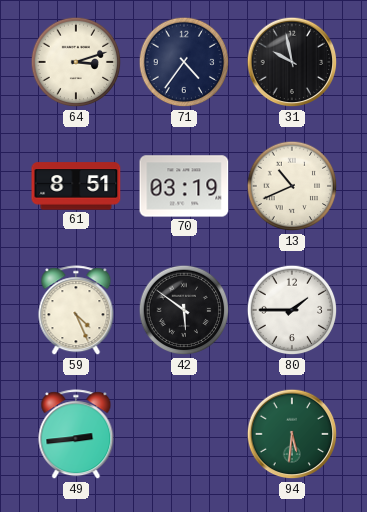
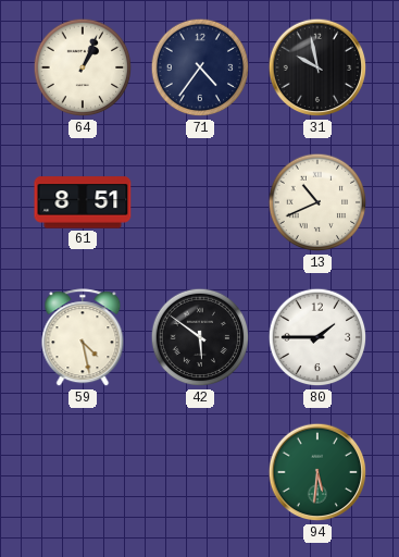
64: 3:12 -> 1:04 (83, 67)
70: 03:19 -> none (184, 186)
59: 4:26 -> 4:28 (83, 338)
49: 2:44 -> none (76, 435)
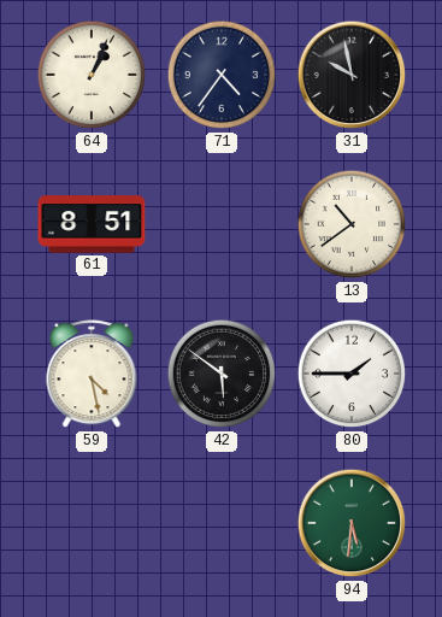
13: 10:41 -> 10:39 (352, 224)
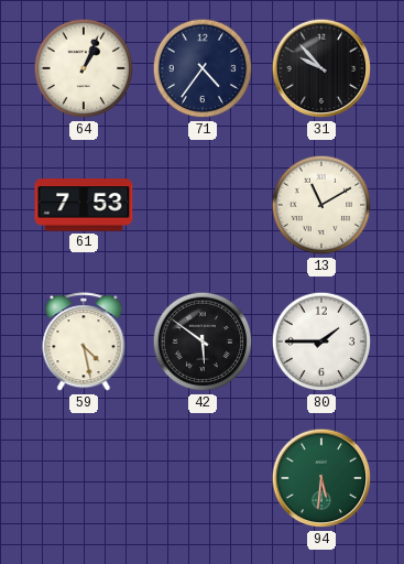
31: 9:58 -> 9:53 (321, 68)
61: 8:51 -> 7:53 (84, 205)
13: 10:39 -> 11:10 (321, 205)
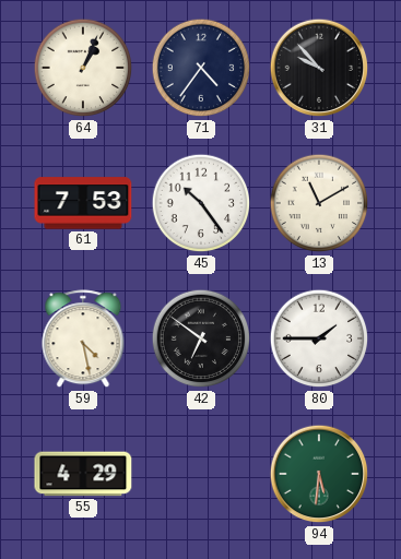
45: none -> 10:24 (201, 203)
42: 5:51 -> 6:51 (201, 338)
55: none -> 4:29 (83, 474)
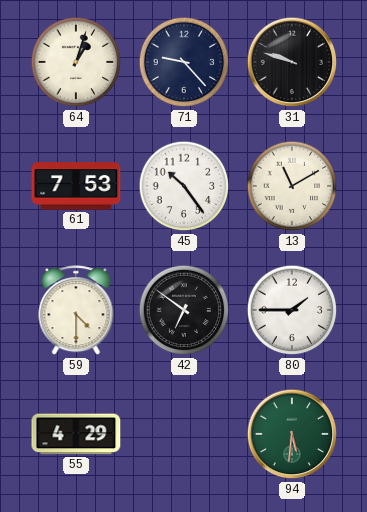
64: 1:04 -> 1:03 (76, 62)
71: 4:36 -> 9:23 (184, 62)
31: 9:53 -> 9:48 (292, 62)
59: 4:28 -> 4:30 (76, 311)
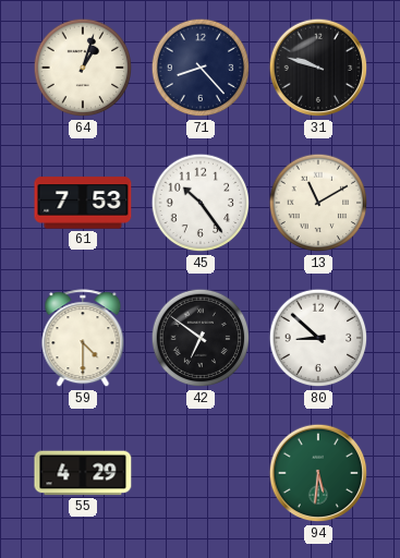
71: 9:23 -> 8:23 (201, 68)
80: 1:45 -> 8:52 (318, 338)
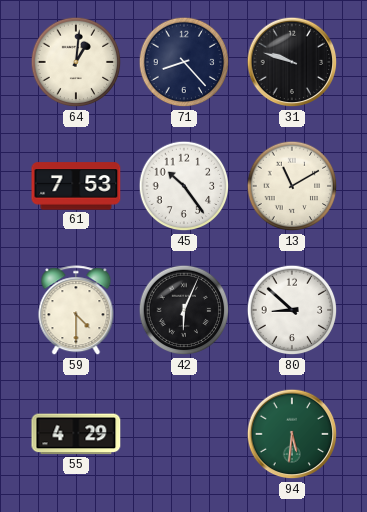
64: 1:03 -> 1:01 (76, 62)
42: 6:51 -> 6:04 (184, 310)
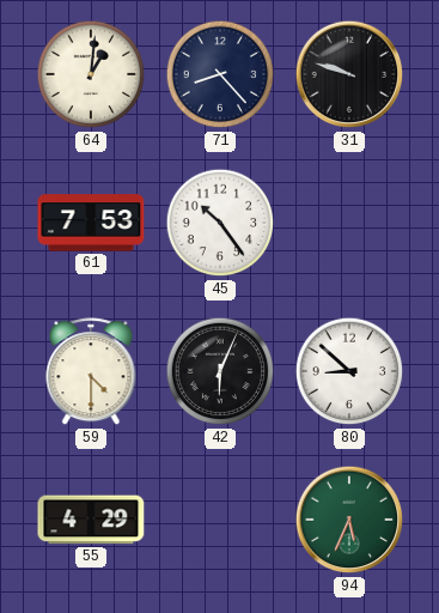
13: 11:10 -> none (292, 186)
94: 5:31 -> 5:34 (349, 520)
